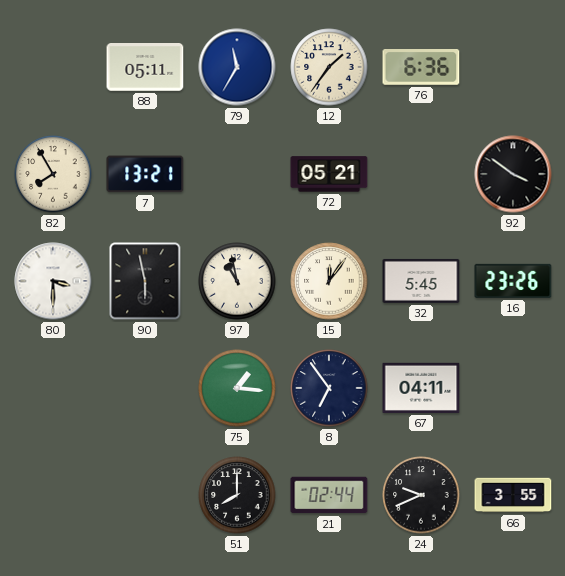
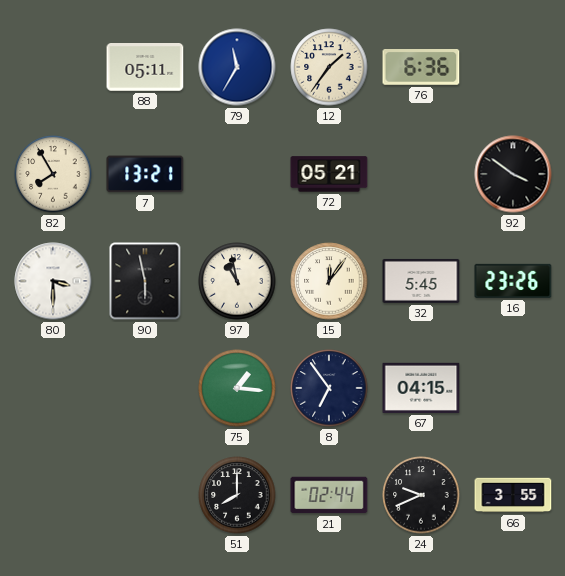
67: 04:11 -> 04:15 (421, 388)
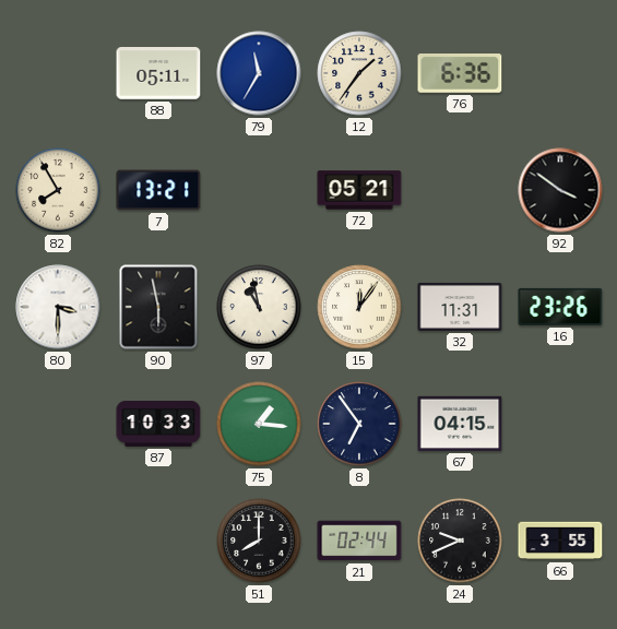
32: 5:45 -> 11:31 (460, 307)
87: none -> 10:33 (158, 424)
